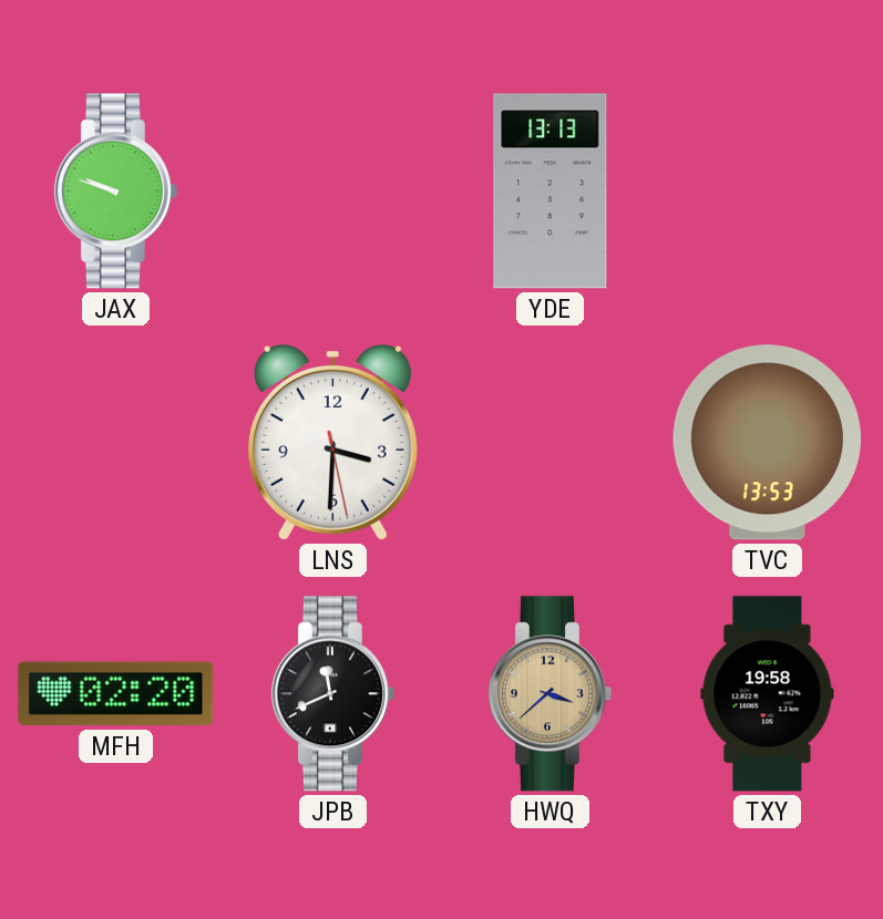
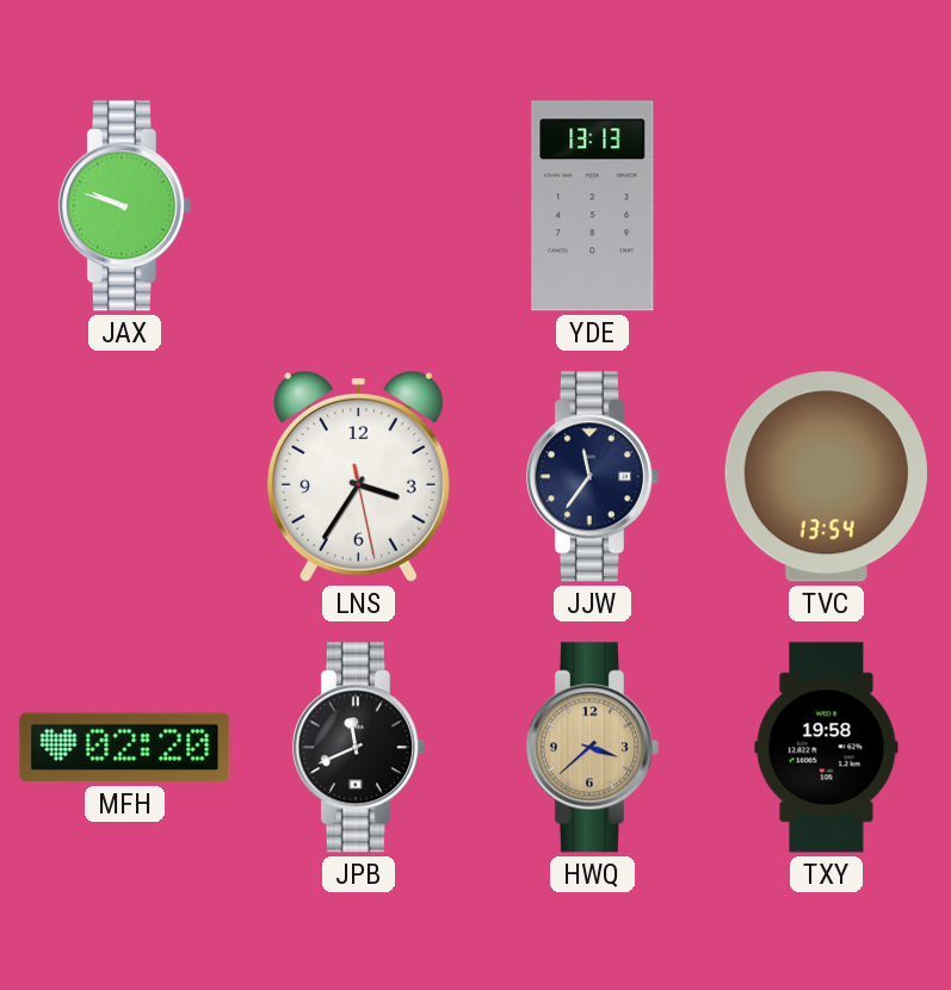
LNS: 3:30 -> 3:35 (358, 476)
JJW: none -> 11:36 (592, 477)
TVC: 13:53 -> 13:54 (826, 477)
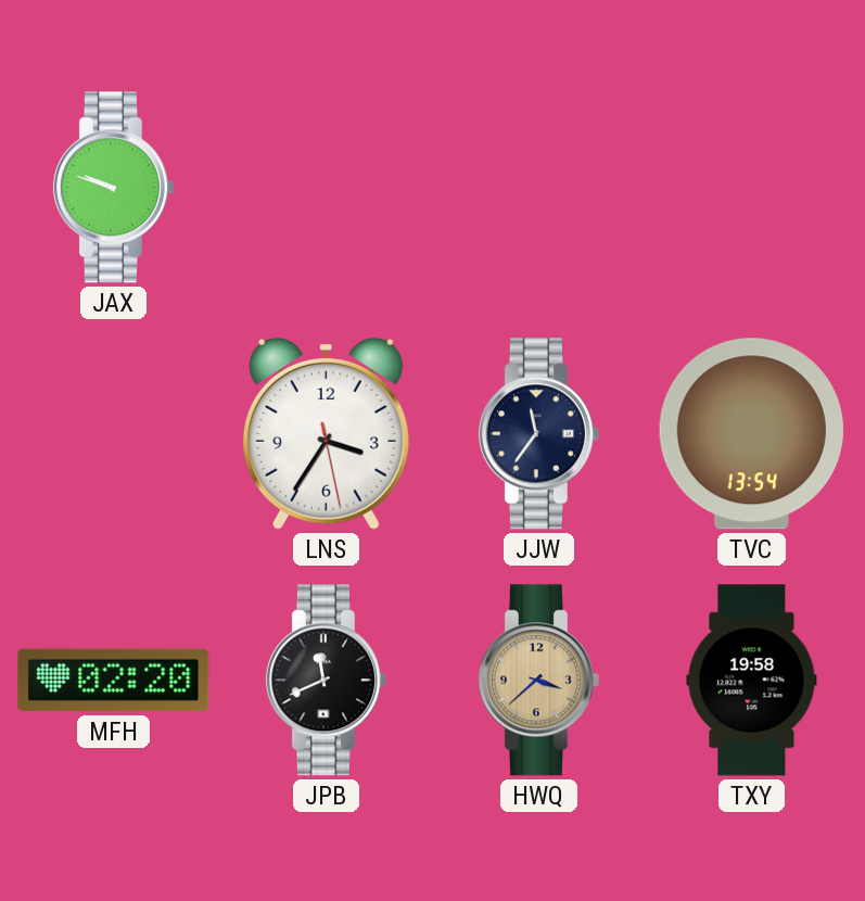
YDE: 13:13 -> none (593, 206)
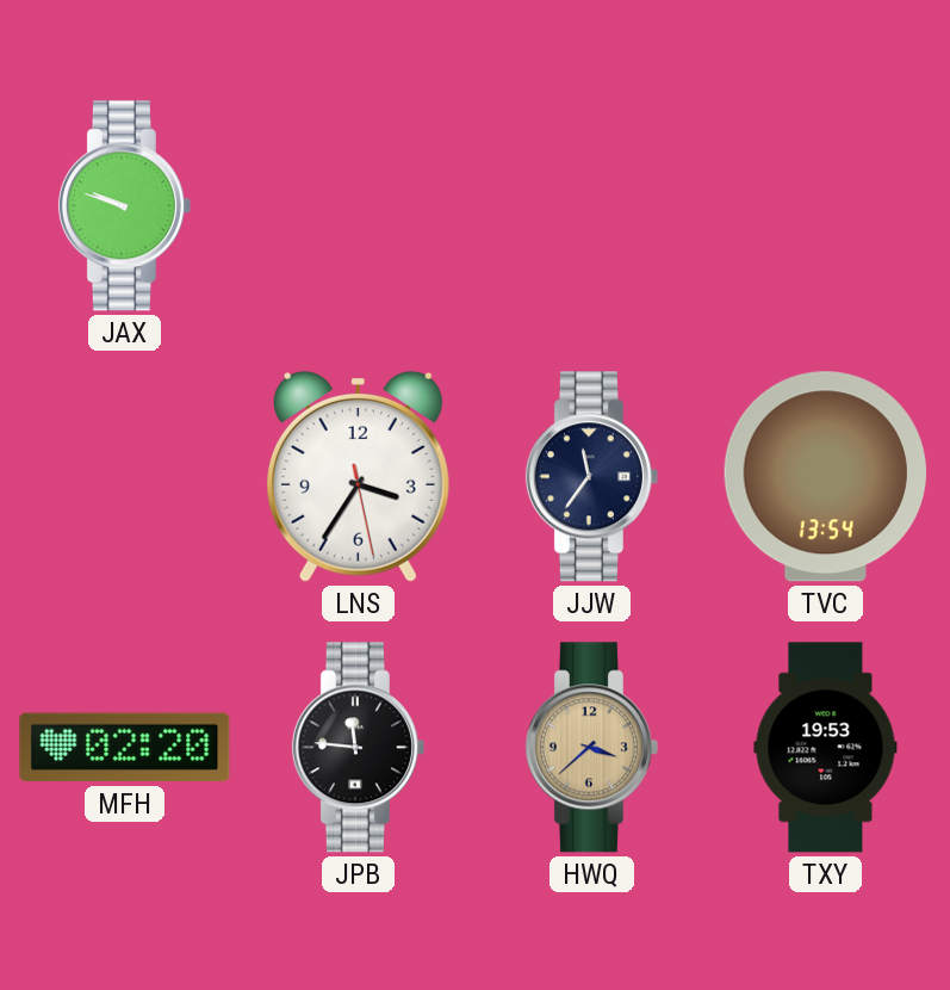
JPB: 11:41 -> 11:46 (358, 748)
TXY: 19:58 -> 19:53 (826, 748)
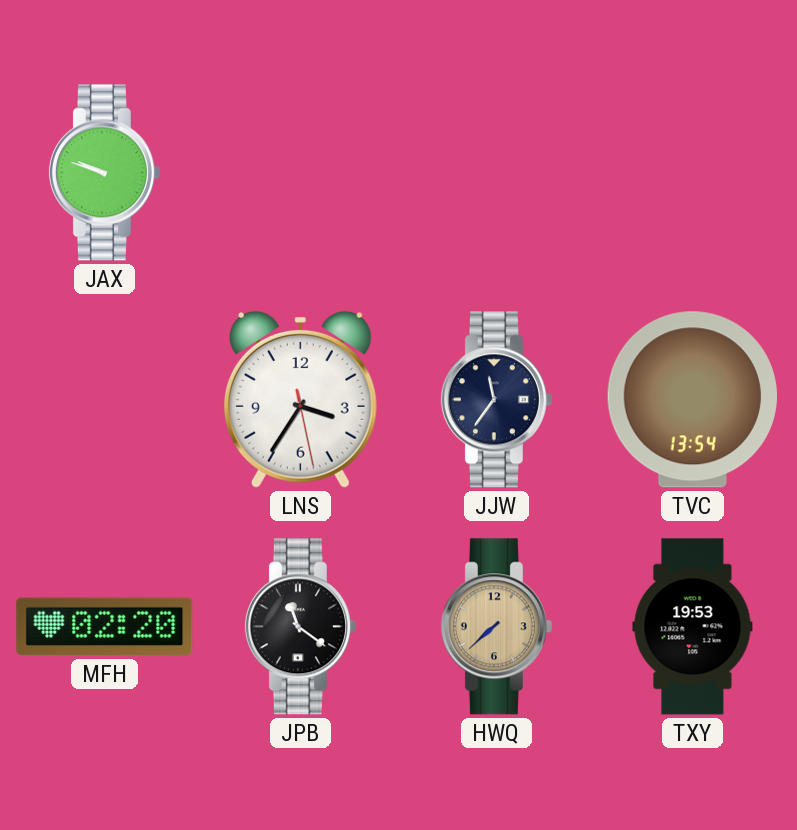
JPB: 11:46 -> 11:21 (300, 627)
HWQ: 3:38 -> 7:38 (496, 627)
